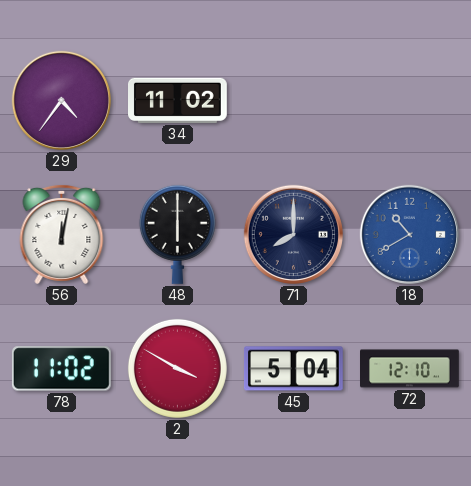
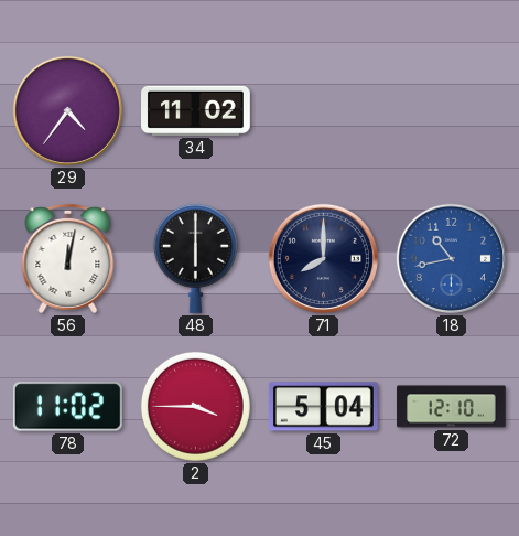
18: 10:40 -> 10:43 (451, 258)
2: 3:50 -> 3:45 (195, 406)
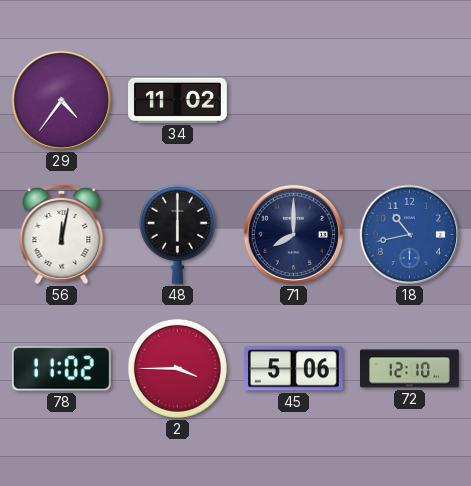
45: 5:04 -> 5:06 (293, 369)
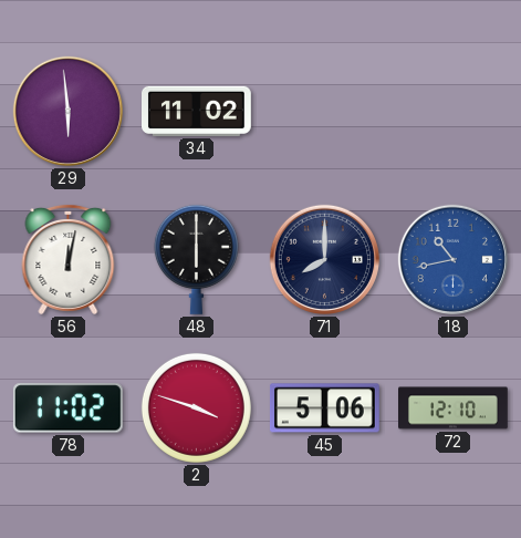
29: 4:36 -> 5:59 (67, 111)
2: 3:45 -> 3:48 (196, 407)
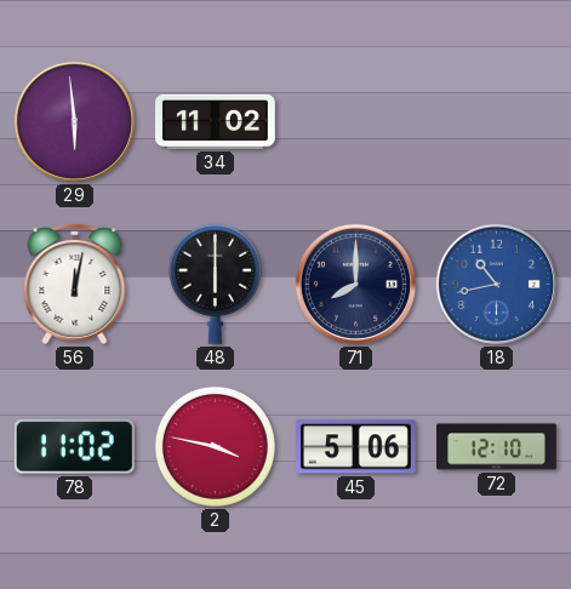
2: 3:48 -> 3:47 (215, 446)
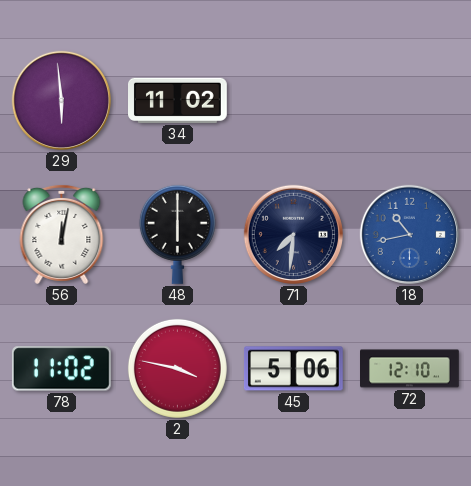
71: 8:00 -> 7:31 (293, 234)
